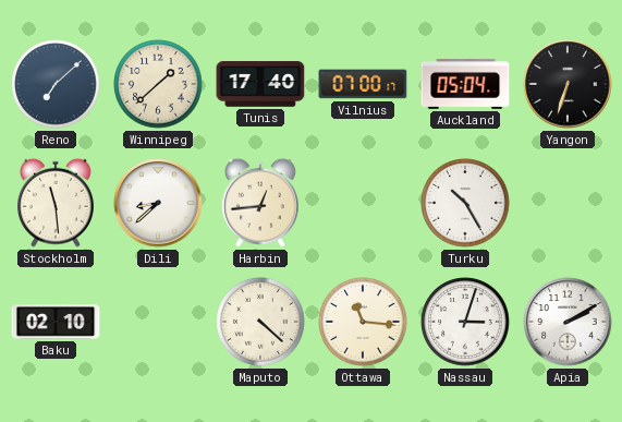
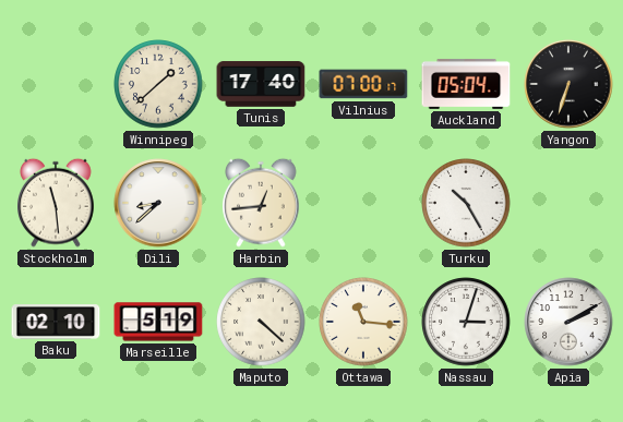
Reno: 7:08 -> none (56, 84)
Marseille: none -> 5:19 (158, 322)
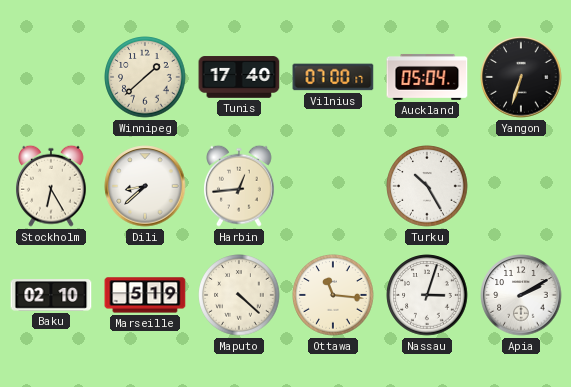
Stockholm: 11:29 -> 6:25 (52, 186)
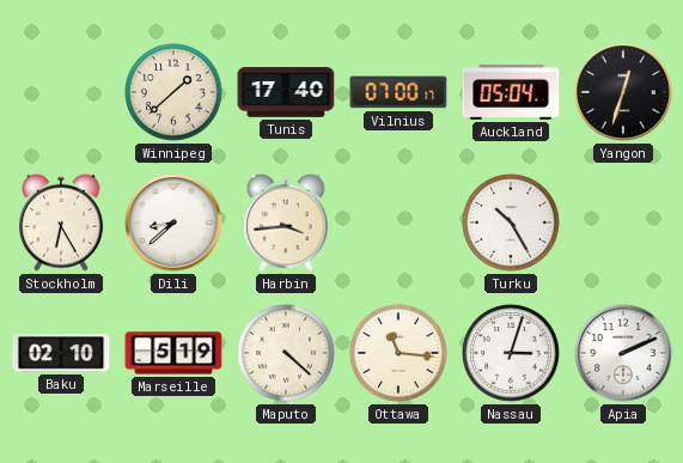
Yangon: 6:33 -> 12:33 (623, 92)
Harbin: 12:44 -> 3:44 (287, 223)
Apia: 2:10 -> 2:11 (623, 353)
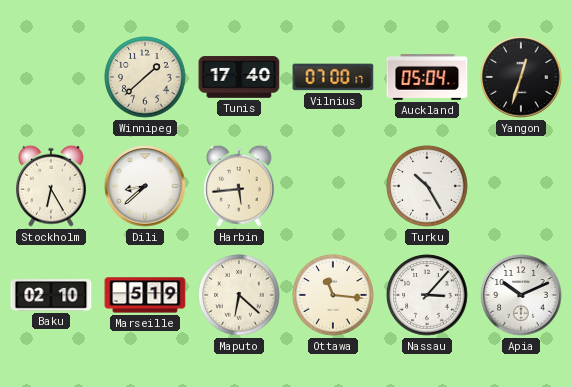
Harbin: 3:44 -> 5:44 (240, 186)
Maputo: 4:22 -> 6:22 (239, 295)
Nassau: 3:03 -> 3:07 (427, 295)
Apia: 2:11 -> 10:11 (521, 295)
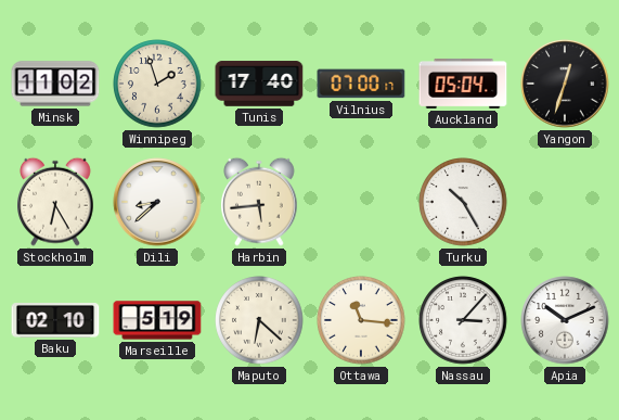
Minsk: none -> 11:02 (55, 84)
Winnipeg: 1:38 -> 1:57 (157, 84)
